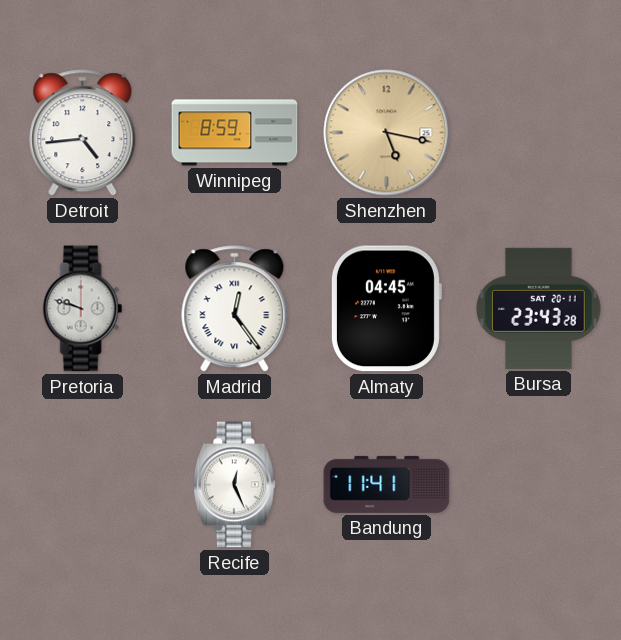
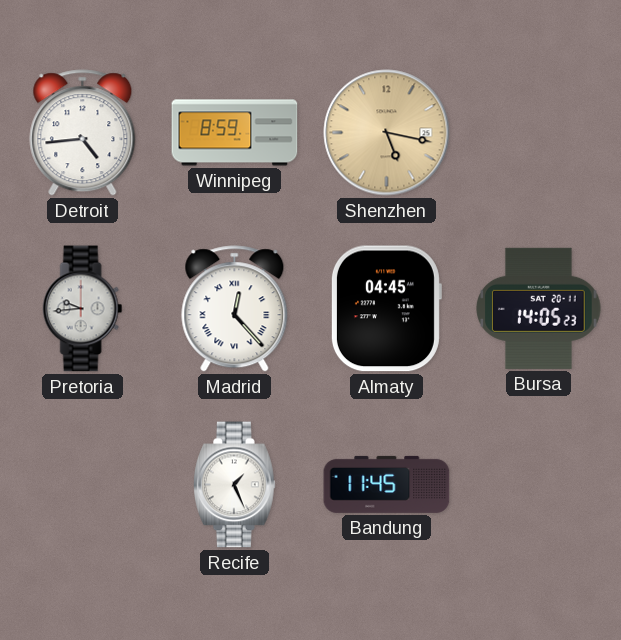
Pretoria: 9:48 -> 9:44 (83, 309)
Madrid: 12:24 -> 12:23 (235, 309)
Bursa: 23:43 -> 14:05 (539, 308)
Recife: 12:26 -> 1:26 (235, 485)
Bandung: 11:41 -> 11:45 (387, 484)
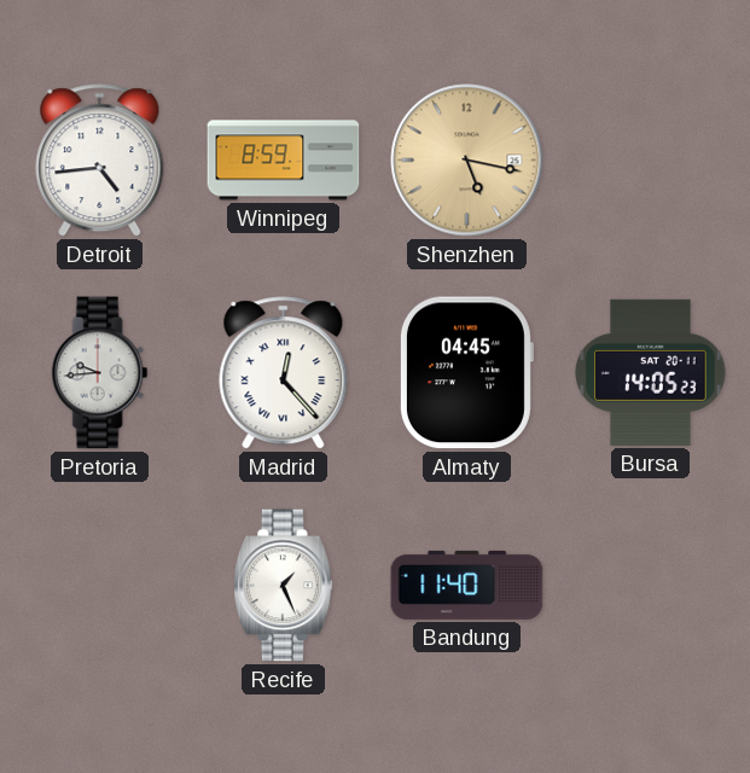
Bandung: 11:45 -> 11:40 (467, 585)
